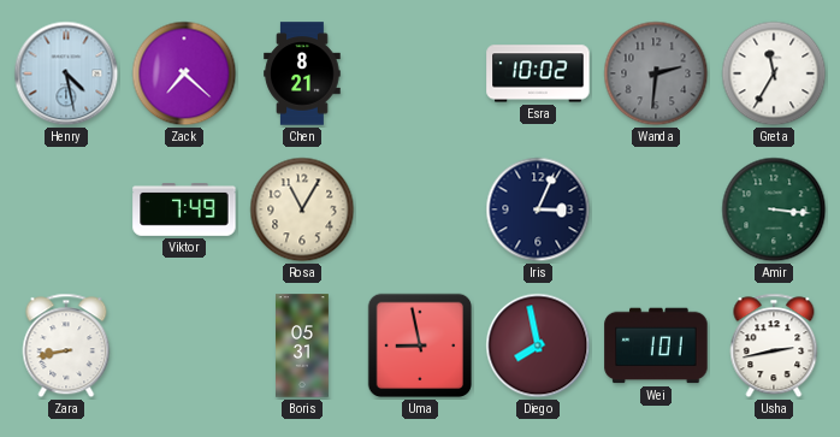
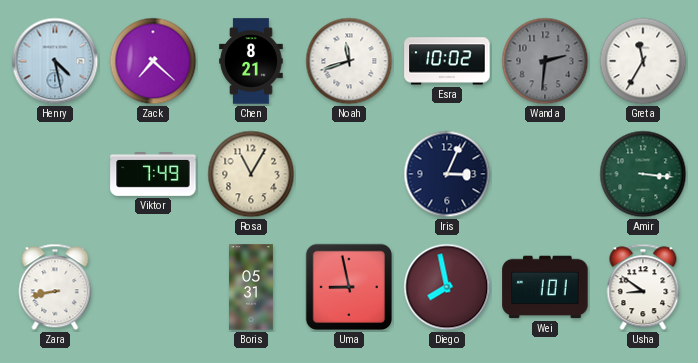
Noah: none -> 11:42 (349, 61)
Usha: 2:43 -> 8:51 (643, 287)
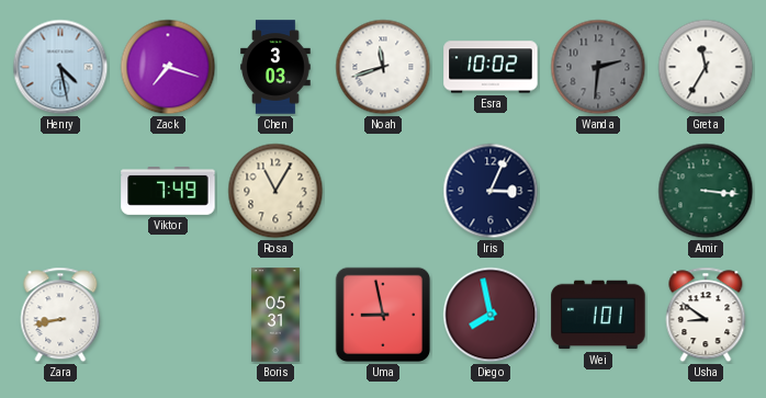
Zack: 7:22 -> 7:18 (168, 67)
Chen: 8:21 -> 3:03 (275, 67)
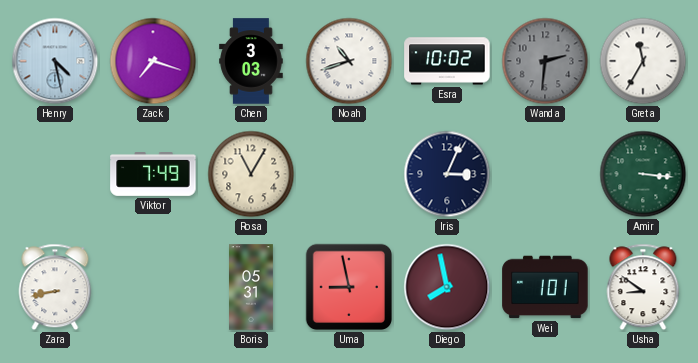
Noah: 11:42 -> 10:42 (349, 61)
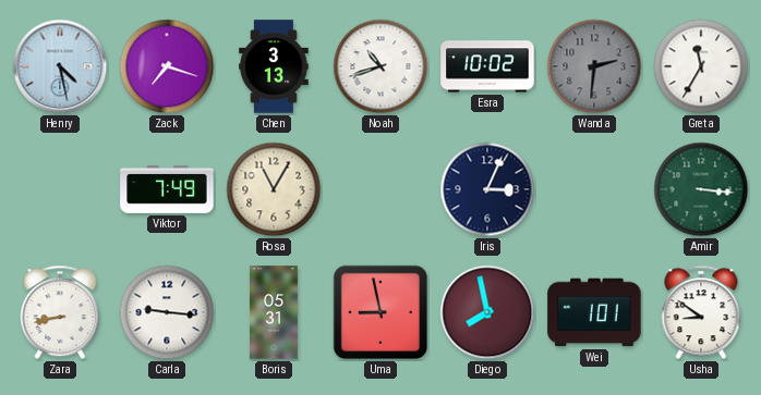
Chen: 3:03 -> 3:13 (274, 66)
Carla: none -> 9:16 (167, 312)
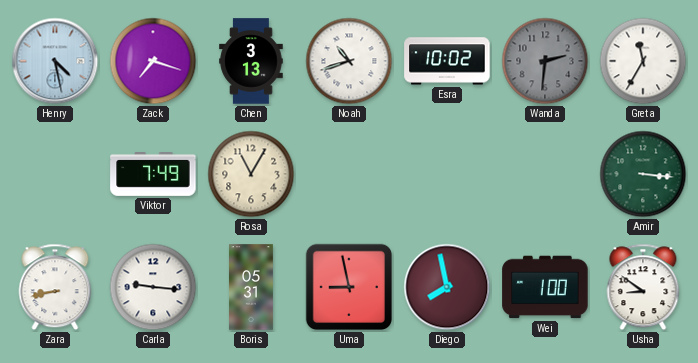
Iris: 3:04 -> none (487, 189)
Wei: 1:01 -> 1:00 (545, 287)
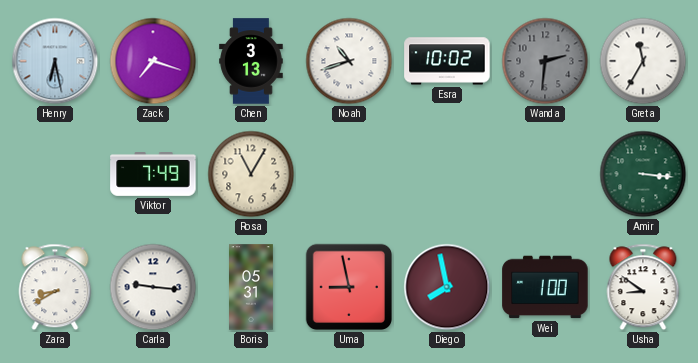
Henry: 4:28 -> 6:28 (55, 61)
Zara: 8:43 -> 8:40 (55, 287)
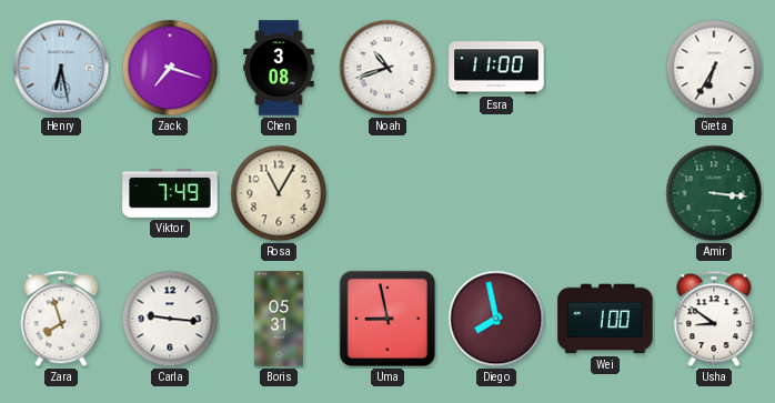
Chen: 3:13 -> 3:08 (279, 68)
Esra: 10:02 -> 11:00 (496, 68)
Wanda: 2:31 -> none (545, 61)
Greta: 11:35 -> 6:35 (714, 68)
Zara: 8:40 -> 7:57 (61, 319)
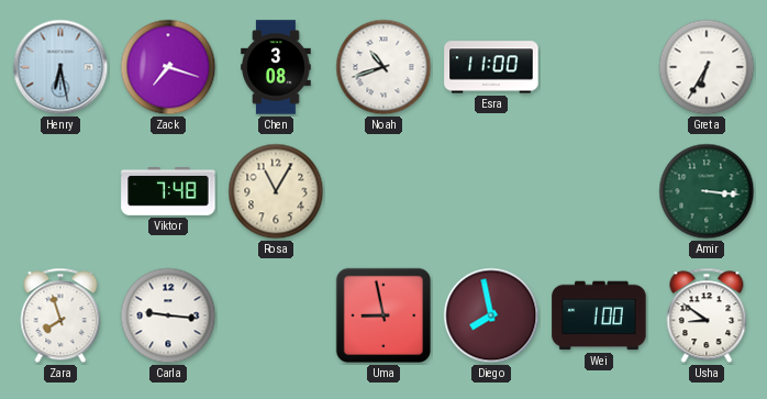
Viktor: 7:49 -> 7:48 (168, 192)
Boris: 05:31 -> none (280, 319)
